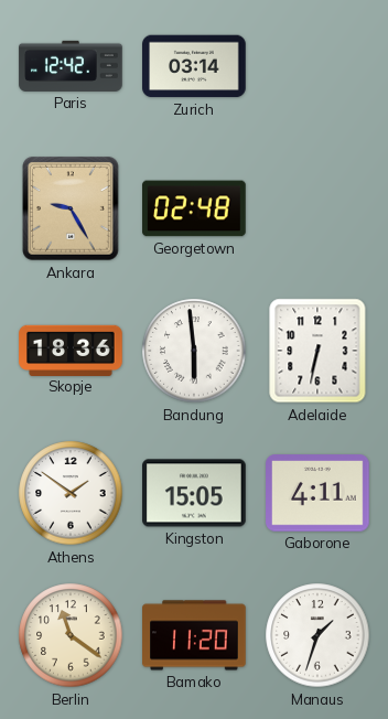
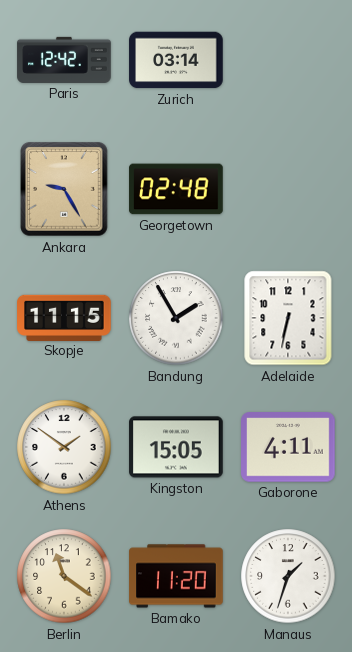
Skopje: 18:36 -> 11:15 (64, 317)
Bandung: 5:59 -> 1:55 (176, 318)
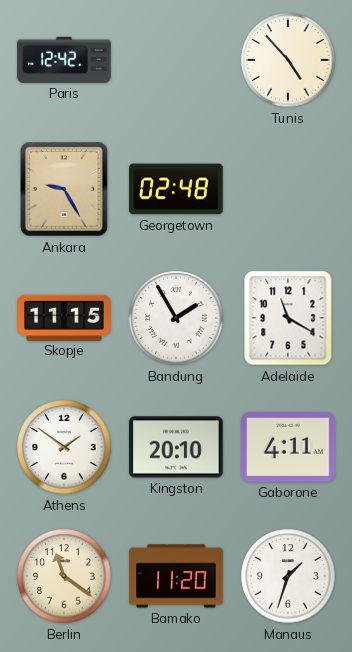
Zurich: 03:14 -> none (176, 60)
Tunis: none -> 4:53 (288, 60)
Adelaide: 6:32 -> 11:20 (288, 318)
Kingston: 15:05 -> 20:10 (176, 447)
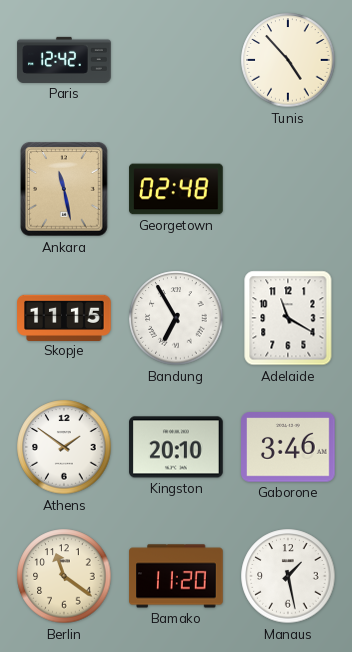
Ankara: 9:25 -> 11:28 (64, 189)
Bandung: 1:55 -> 6:55 (176, 318)
Gaborone: 4:11 -> 3:46 (288, 447)
Manaus: 1:33 -> 1:28 (288, 576)
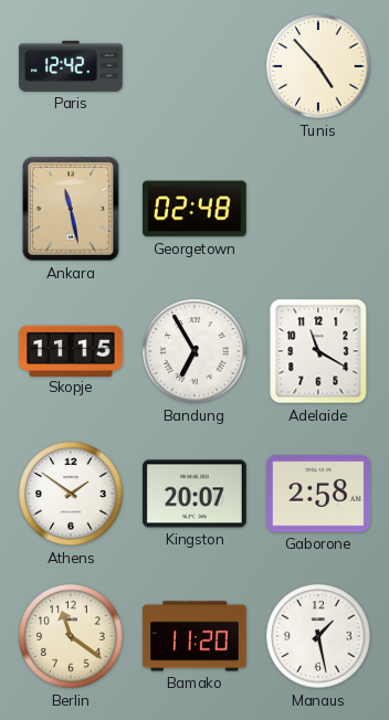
Kingston: 20:10 -> 20:07 (195, 494)
Gaborone: 3:46 -> 2:58 (318, 494)
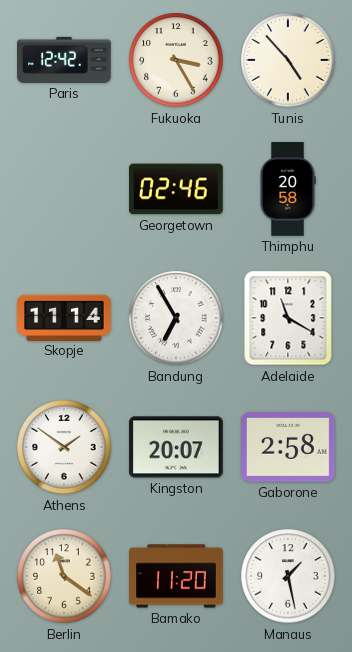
Fukuoka: none -> 3:25 (176, 60)
Ankara: 11:28 -> none (71, 209)
Georgetown: 02:48 -> 02:46 (176, 189)
Thimphu: none -> 20:58 (288, 189)
Skopje: 11:15 -> 11:14 (64, 317)
